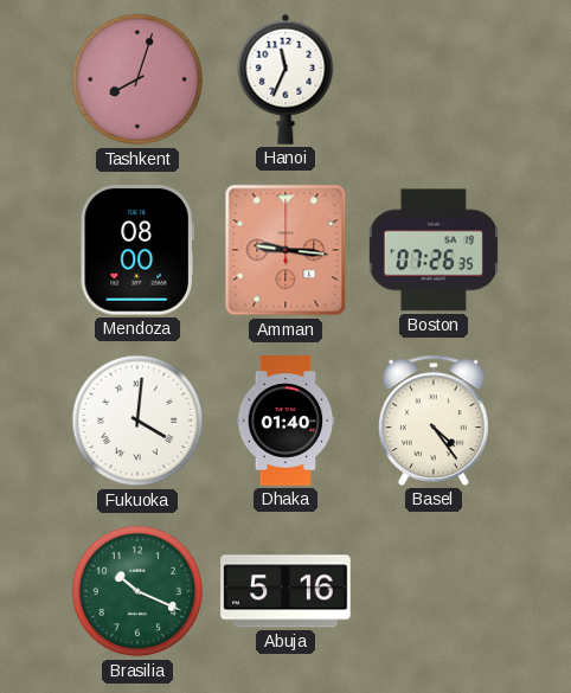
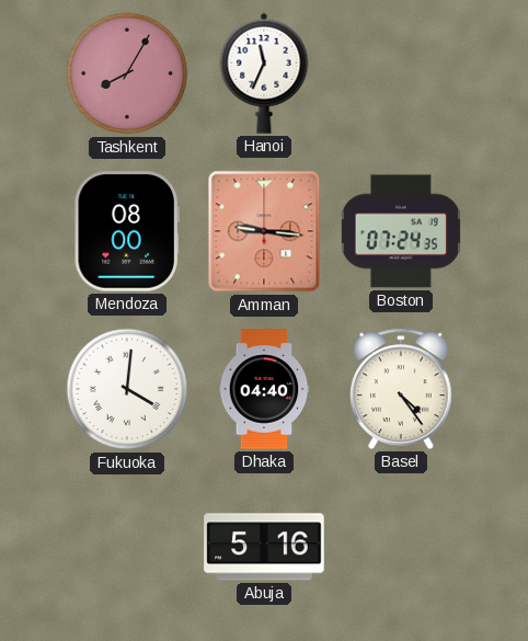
Tashkent: 8:03 -> 8:05 (127, 73)
Boston: 07:26 -> 07:24 (401, 231)
Dhaka: 01:40 -> 04:40 (264, 389)
Brasilia: 10:19 -> none (137, 591)
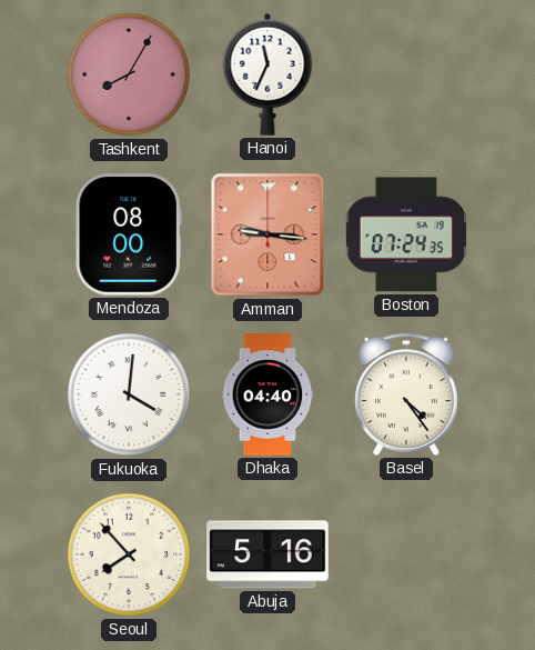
Seoul: none -> 7:53 (129, 554)
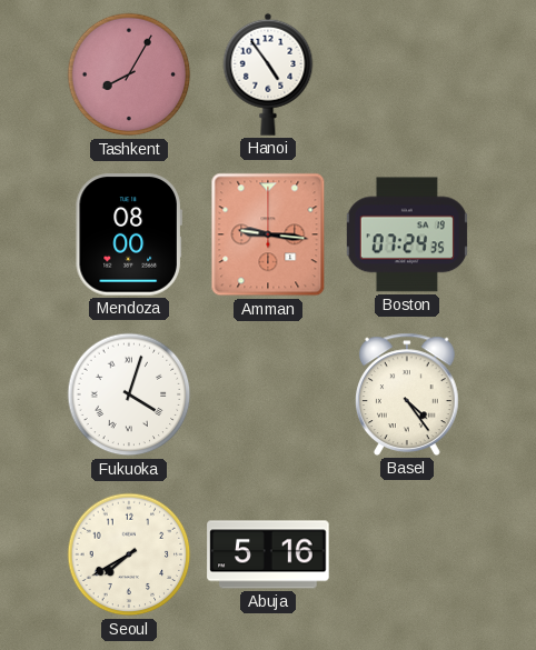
Hanoi: 11:34 -> 4:54 (268, 74)
Fukuoka: 4:01 -> 4:03 (129, 394)
Dhaka: 04:40 -> none (267, 394)
Seoul: 7:53 -> 7:40 (129, 554)
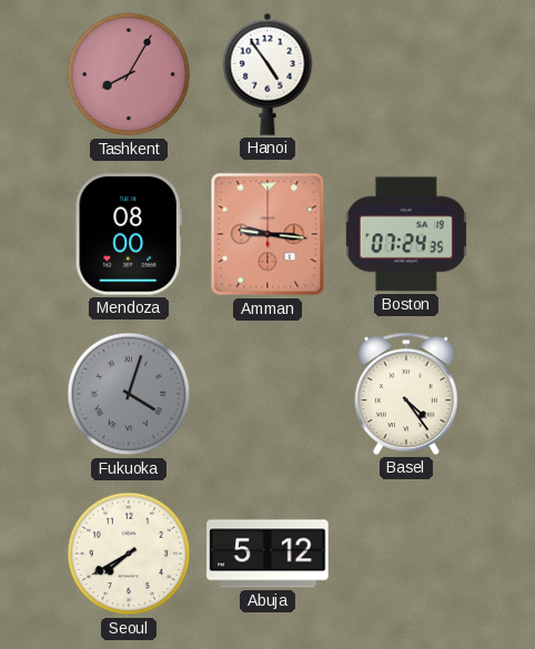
Fukuoka dial: white -> grey (129, 394)
Abuja: 5:16 -> 5:12 (267, 554)
